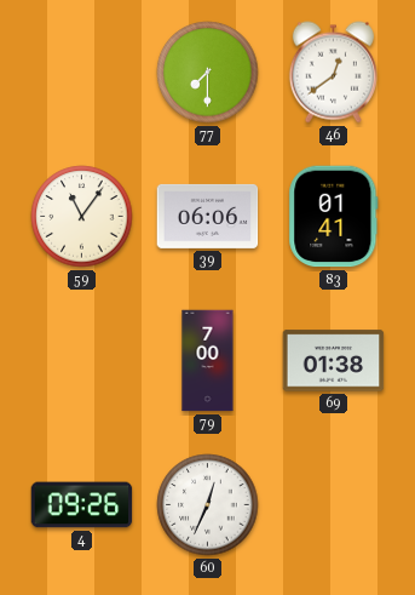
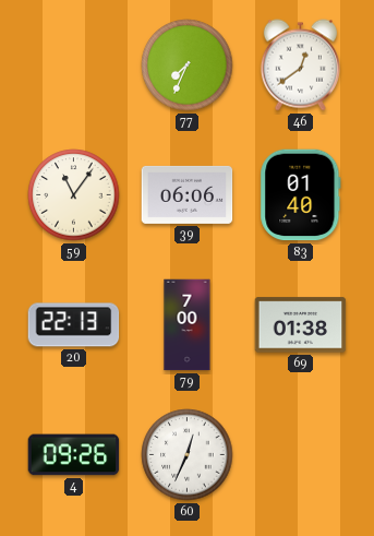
77: 7:30 -> 7:34 (188, 65)
83: 01:41 -> 01:40 (301, 195)
20: none -> 22:13 (74, 325)
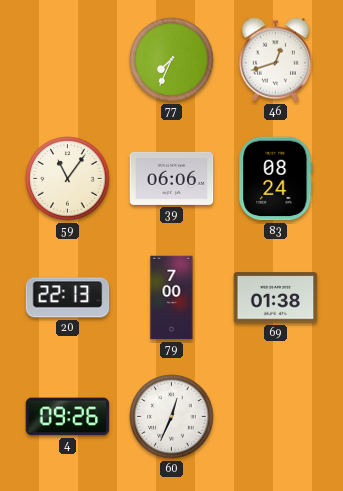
46: 12:39 -> 12:42 (275, 60)
83: 01:40 -> 08:24 (276, 179)
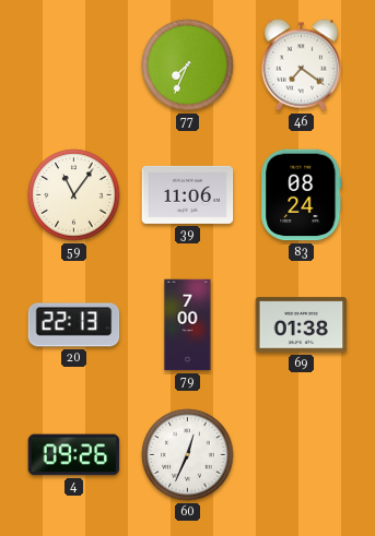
46: 12:42 -> 7:21 (301, 65)
39: 06:06 -> 11:06 (188, 194)
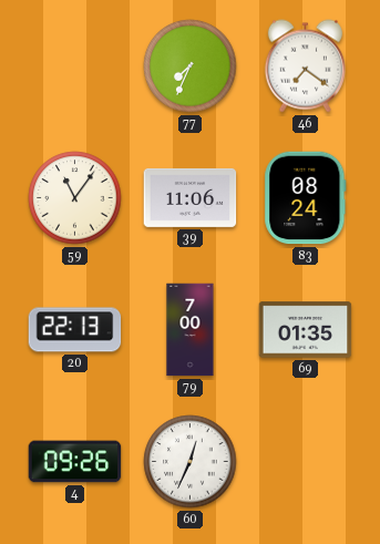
69: 01:38 -> 01:35 (306, 330)
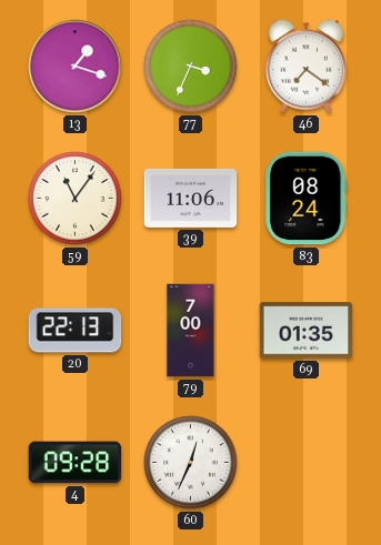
13: none -> 1:18 (76, 67)
77: 7:34 -> 3:34 (191, 67)
4: 09:26 -> 09:28 (76, 463)
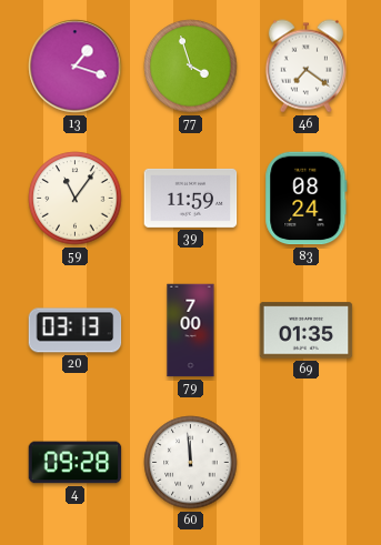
77: 3:34 -> 3:57 (191, 67)
39: 11:06 -> 11:59 (191, 198)
20: 22:13 -> 03:13 (76, 331)
60: 12:34 -> 11:59 (191, 463)
